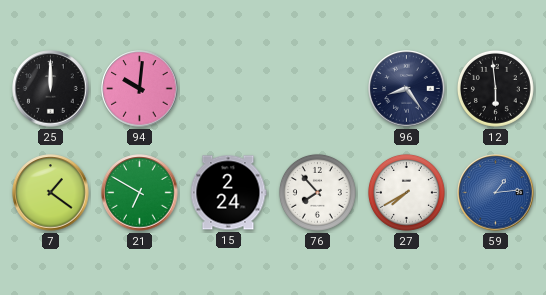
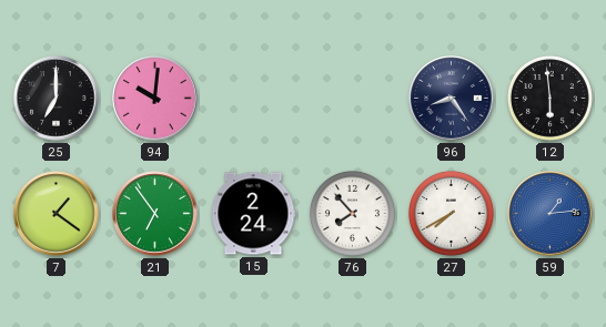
25: 12:00 -> 7:00 (57, 99)
21: 6:50 -> 6:54 (155, 214)
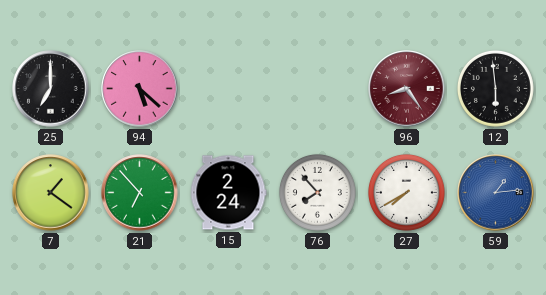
94: 10:01 -> 5:22 (140, 89)
96 dial: navy -> burgundy (407, 89)
21: 6:54 -> 6:53 (140, 193)
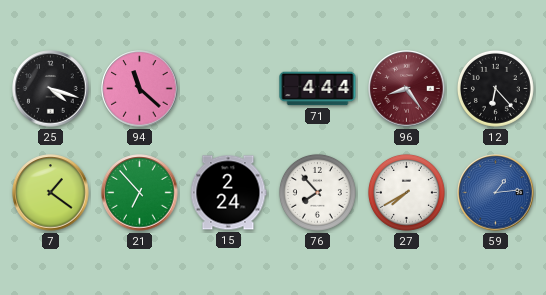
25: 7:00 -> 4:18 (51, 89)
94: 5:22 -> 11:22 (140, 89)
71: none -> 4:44 (318, 89)
12: 5:59 -> 6:23 (495, 88)
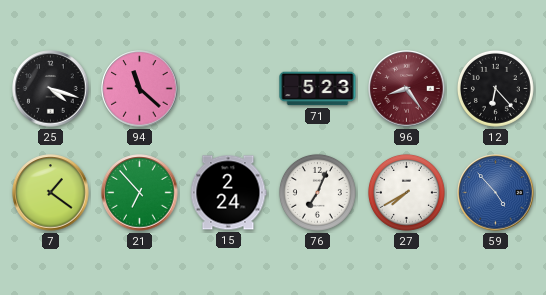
71: 4:44 -> 5:23 (318, 89)
76: 7:53 -> 7:04 (317, 192)
59: 1:14 -> 4:53 (496, 193)
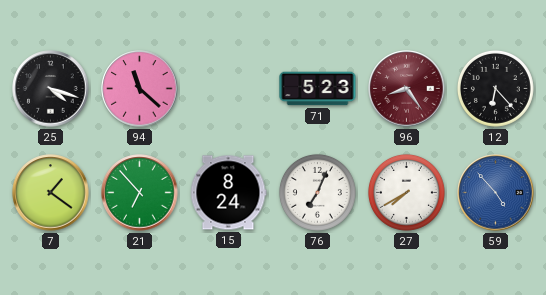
15: 2:24 -> 8:24 (228, 193)
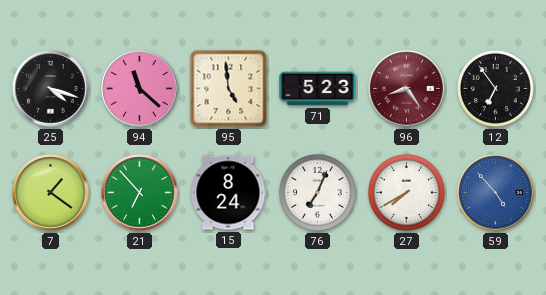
95: none -> 4:59 (229, 89)
12: 6:23 -> 6:54 (495, 88)
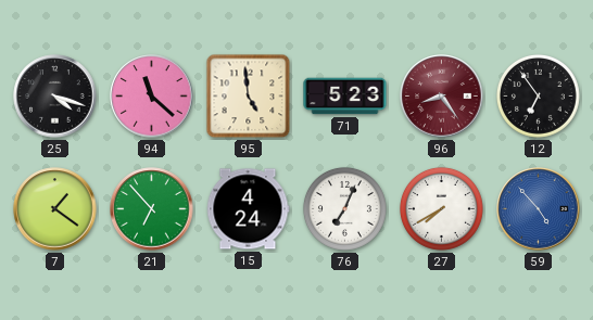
15: 8:24 -> 4:24 (248, 209)
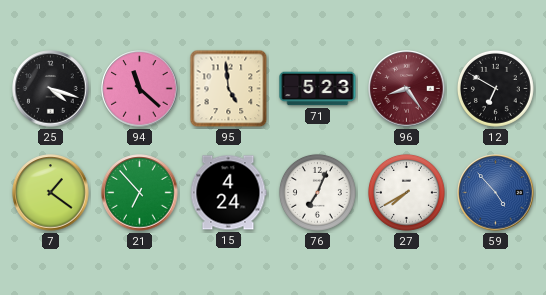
12: 6:54 -> 6:50 (495, 88)
